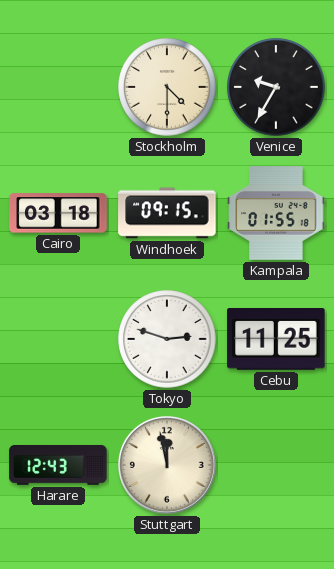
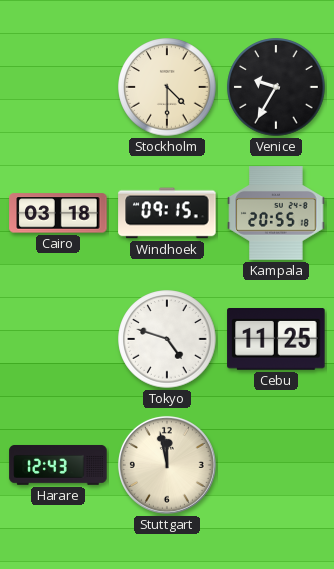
Kampala: 01:55 -> 20:55 (276, 213)
Tokyo: 2:48 -> 4:48 (167, 339)
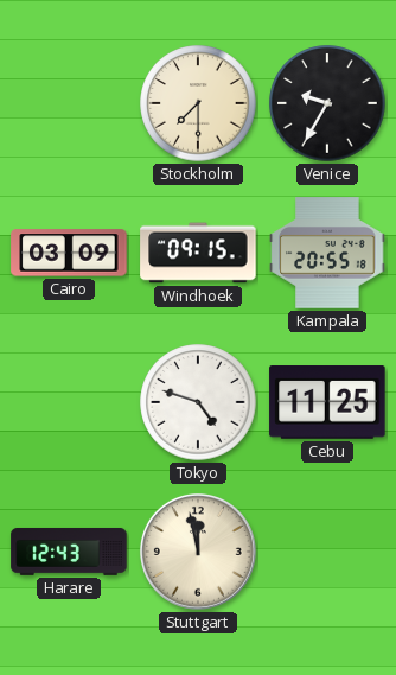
Stockholm: 4:30 -> 7:30 (198, 103)
Cairo: 03:18 -> 03:09 (69, 253)
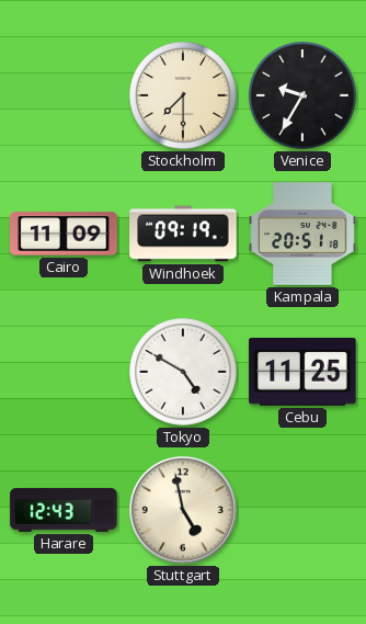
Cairo: 03:09 -> 11:09 (64, 234)
Windhoek: 09:15 -> 09:19 (183, 234)
Kampala: 20:55 -> 20:51 (302, 234)
Tokyo: 4:48 -> 4:50 (183, 372)
Stuttgart: 11:58 -> 4:58 (183, 510)
